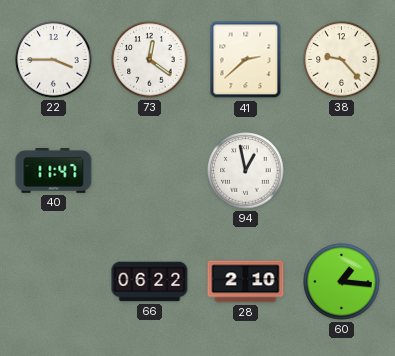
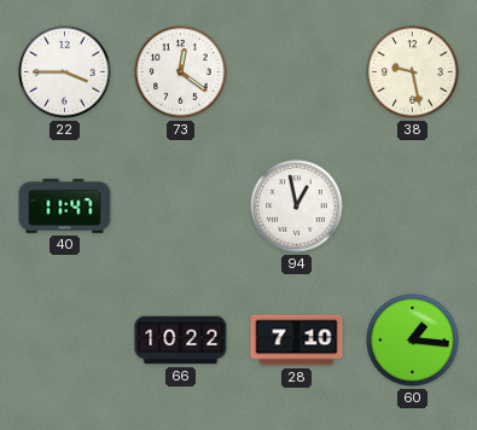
41: 2:38 -> none (246, 60)
38: 9:23 -> 9:28 (413, 72)
66: 06:22 -> 10:22 (181, 341)
28: 2:10 -> 7:10 (297, 341)
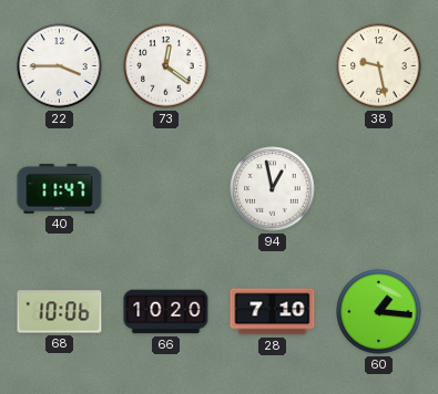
68: none -> 10:06 (60, 312)
66: 10:22 -> 10:20 (166, 312)
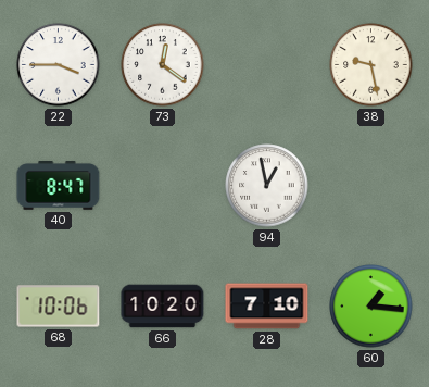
40: 11:47 -> 8:47 (59, 186)
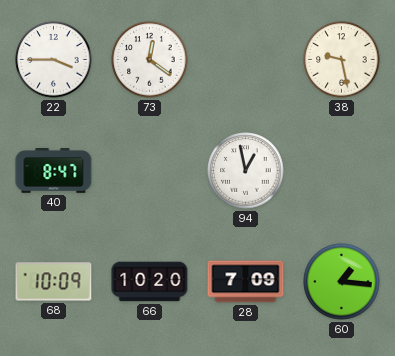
68: 10:06 -> 10:09 (54, 282)
28: 7:10 -> 7:09 (246, 282)
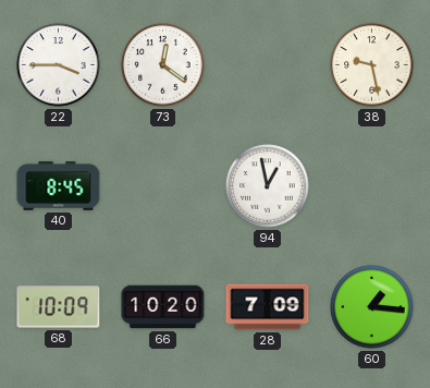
40: 8:47 -> 8:45 (59, 186)
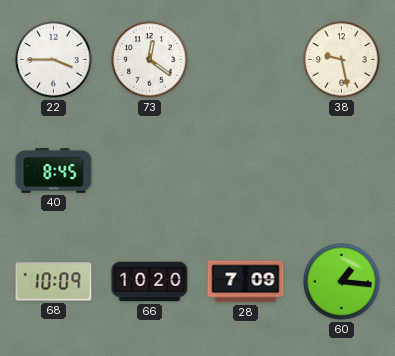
94: 12:58 -> none (268, 186)
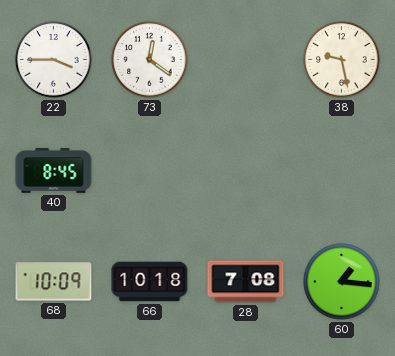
66: 10:20 -> 10:18 (150, 282)
28: 7:09 -> 7:08 (246, 282)
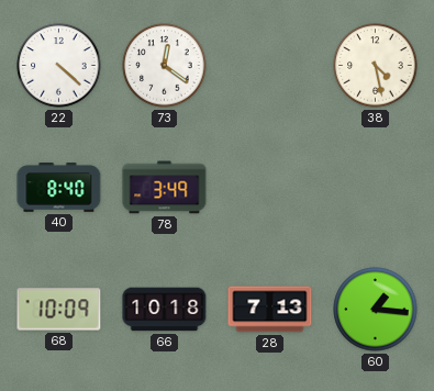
22: 3:45 -> 4:22 (59, 66)
38: 9:28 -> 4:28 (376, 66)
40: 8:45 -> 8:40 (59, 188)
78: none -> 3:49 (165, 188)
28: 7:08 -> 7:13 (270, 310)
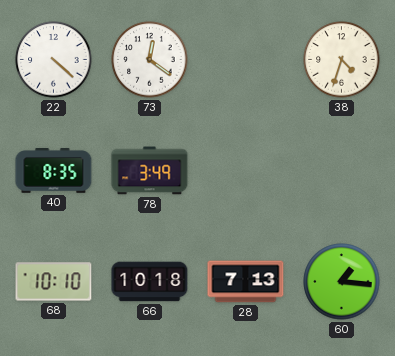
38: 4:28 -> 4:33 (342, 60)
40: 8:40 -> 8:35 (54, 171)
68: 10:09 -> 10:10 (54, 282)
